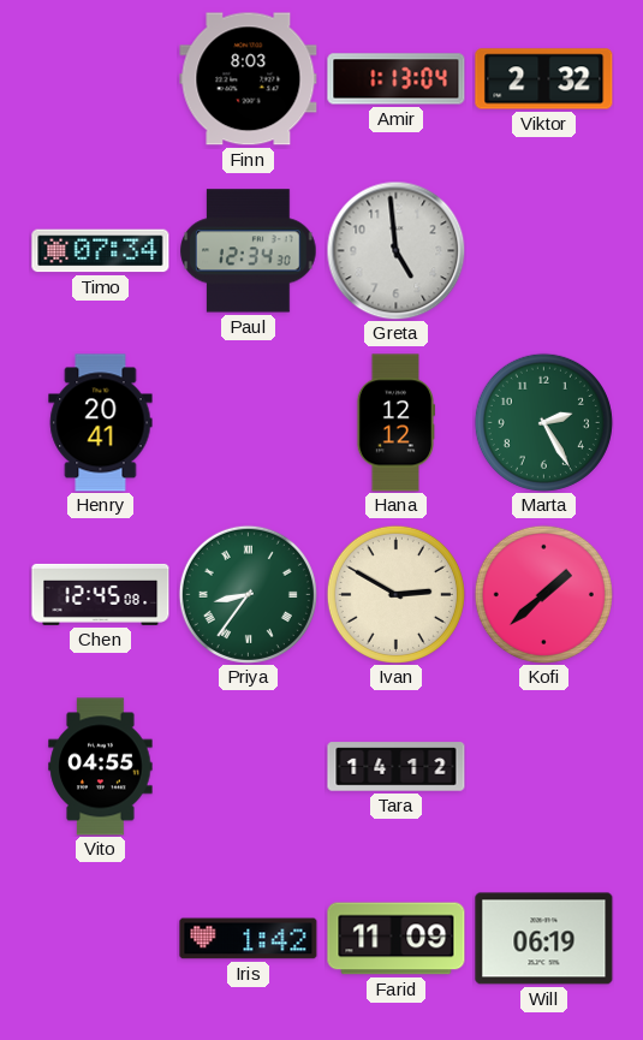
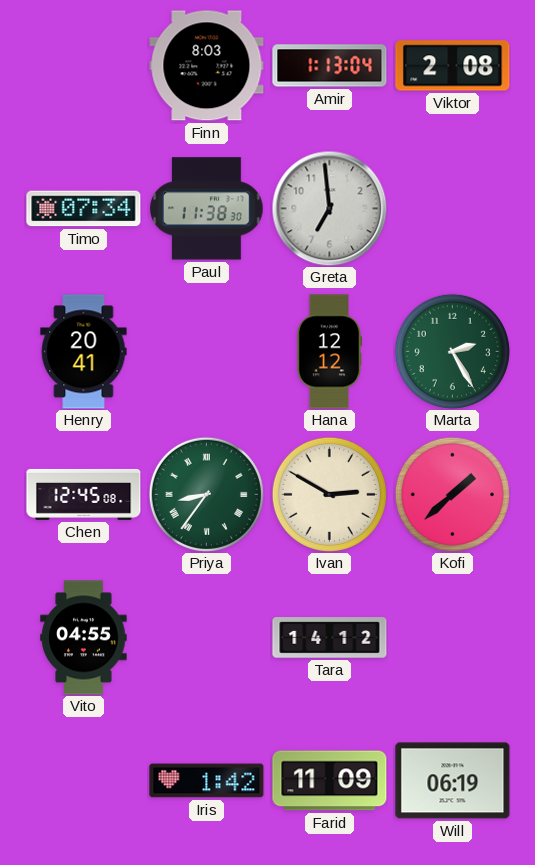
Viktor: 2:32 -> 2:08 (453, 66)
Paul: 12:34 -> 11:38 (207, 209)
Greta: 4:59 -> 6:59 (329, 208)
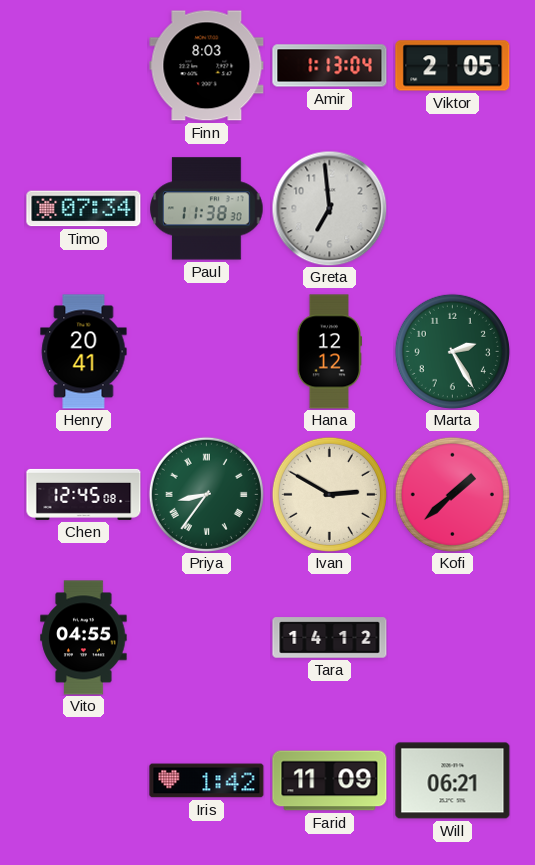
Viktor: 2:08 -> 2:05 (453, 66)
Will: 06:19 -> 06:21 (453, 781)
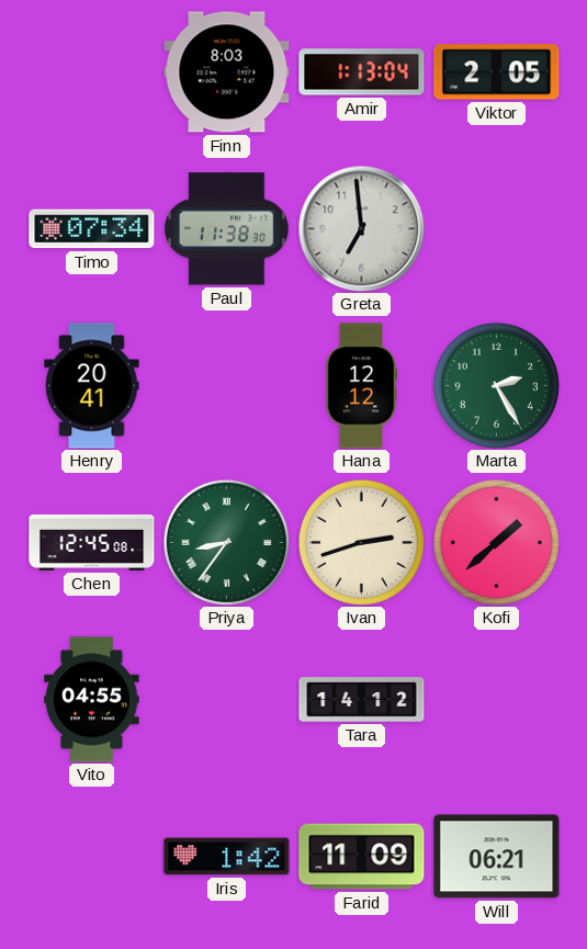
Ivan: 2:50 -> 2:42 (361, 542)
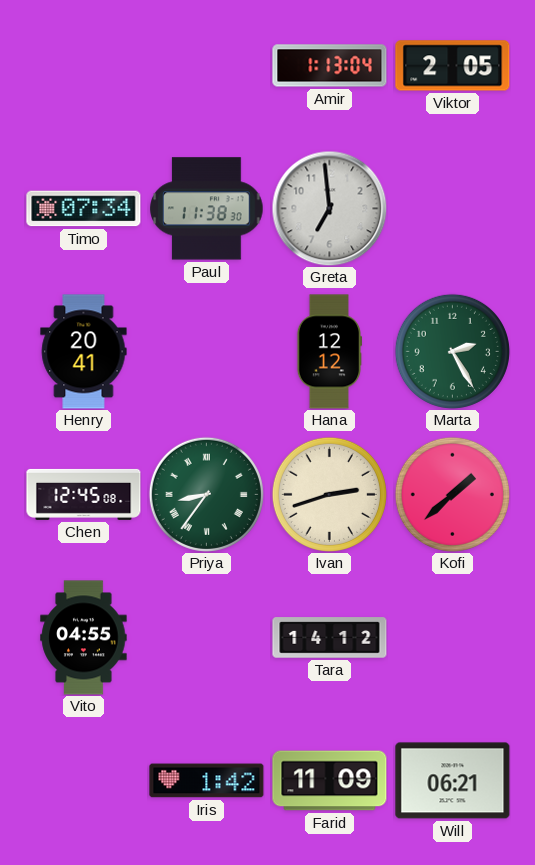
Finn: 8:03 -> none (227, 72)
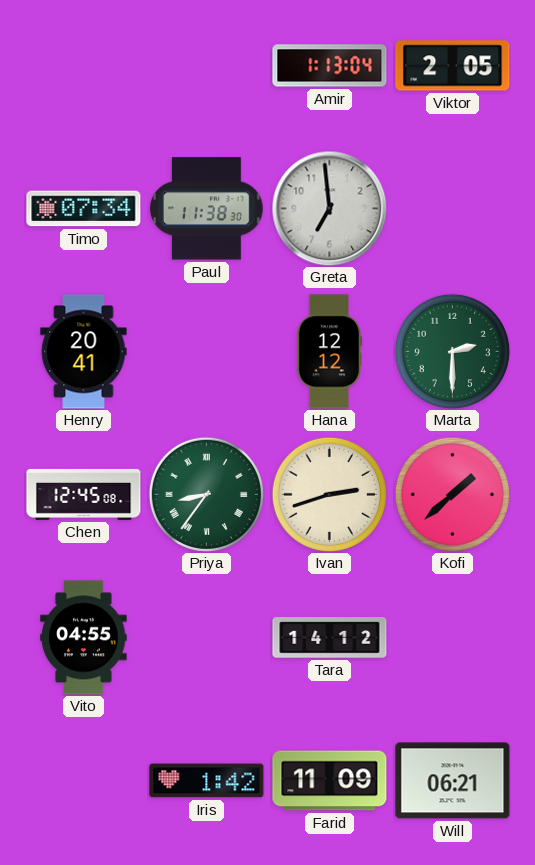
Marta: 2:25 -> 2:30 (452, 351)
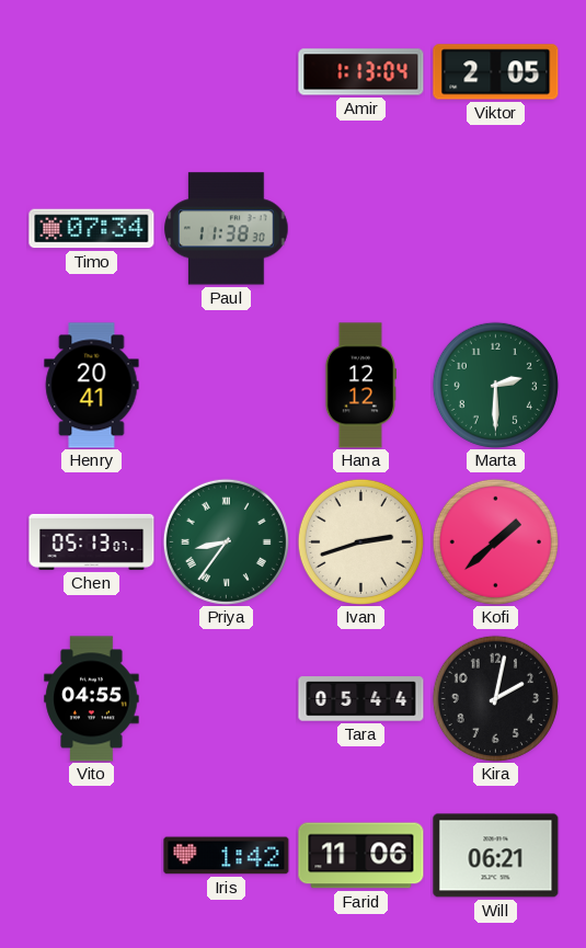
Greta: 6:59 -> none (329, 208)
Chen: 12:45 -> 05:13 (92, 541)
Tara: 14:12 -> 05:44 (361, 699)
Kira: none -> 2:02 (495, 698)
Farid: 11:09 -> 11:06 (361, 856)
